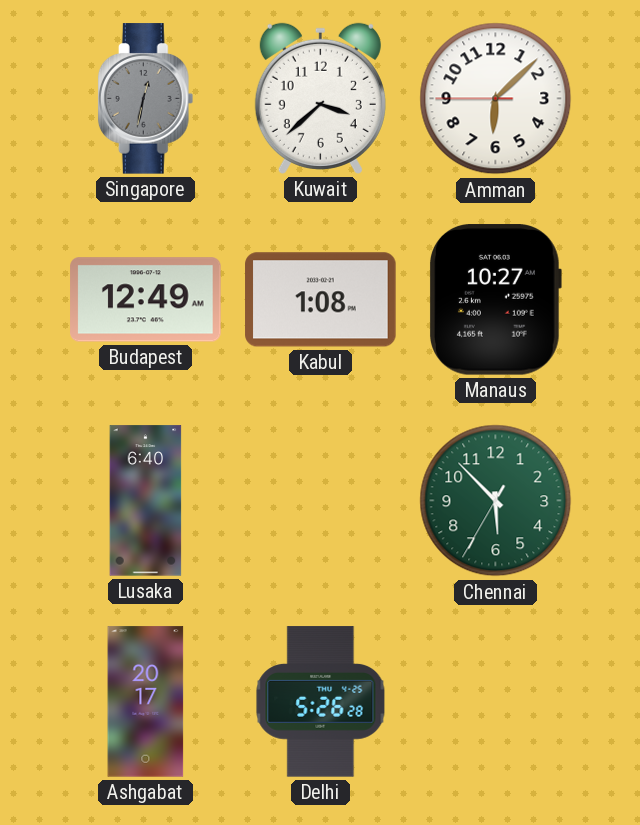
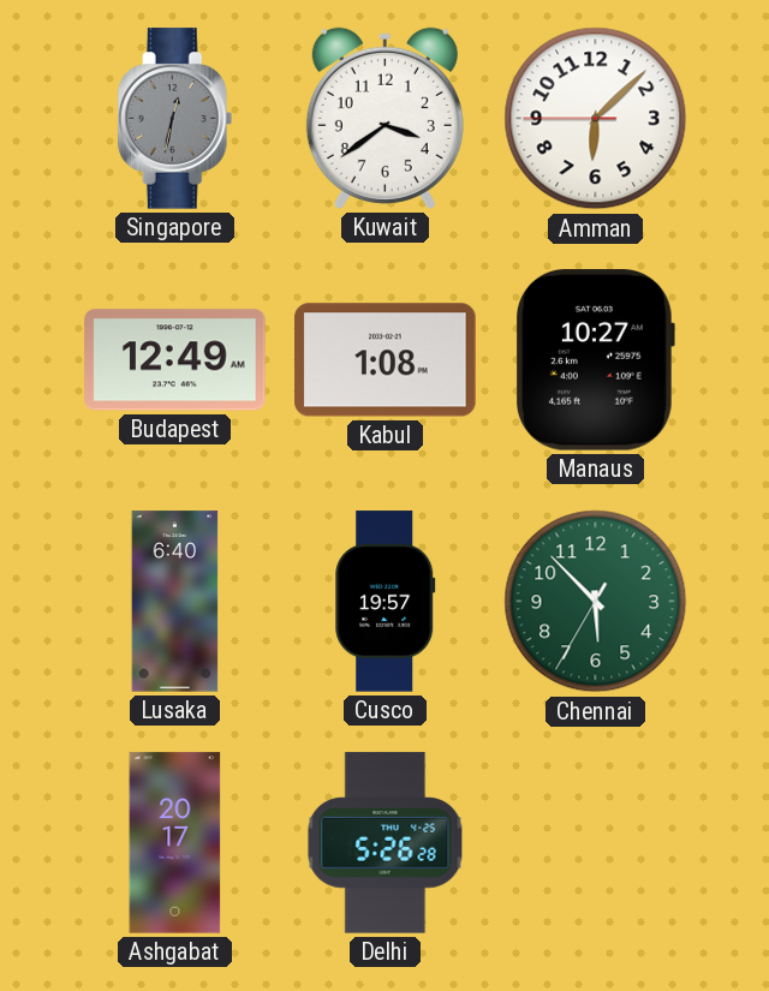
Kuwait: 3:38 -> 3:39 (384, 118)
Cusco: none -> 19:57 (386, 602)
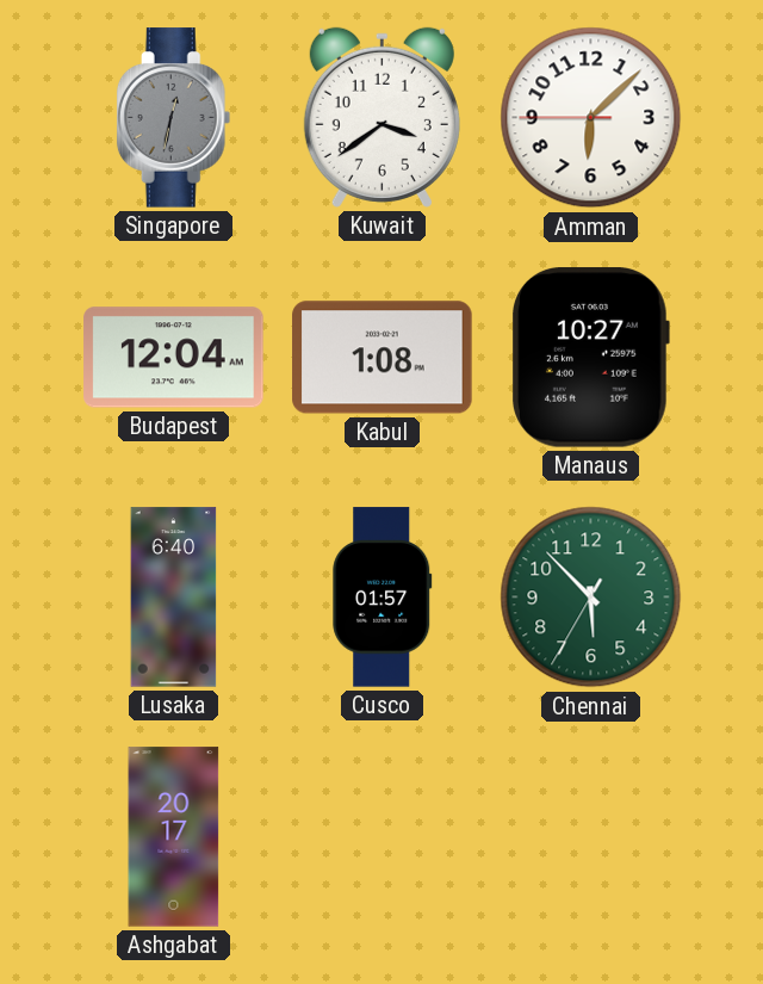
Budapest: 12:49 -> 12:04 (174, 358)
Cusco: 19:57 -> 01:57 (383, 598)
Delhi: 5:26 -> none (386, 843)
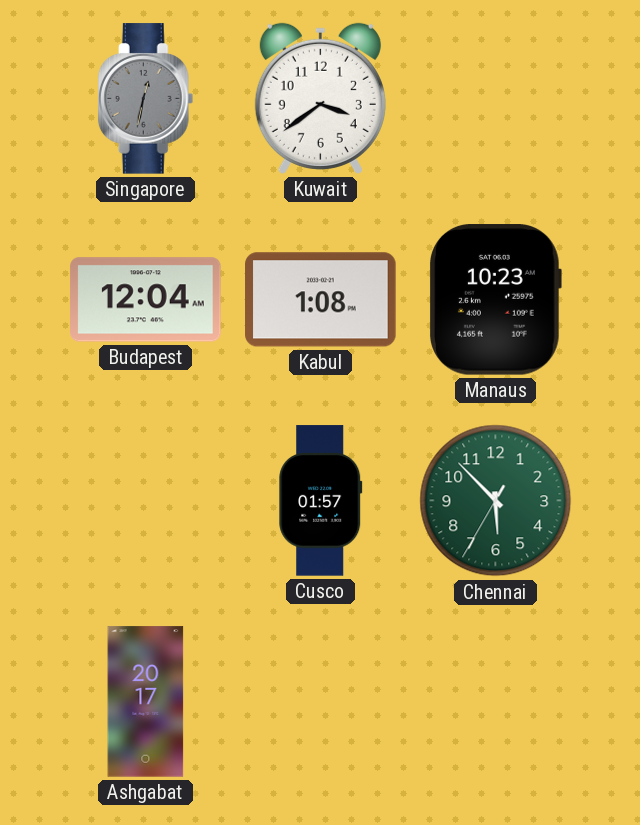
Amman: 6:07 -> none (591, 118)
Manaus: 10:27 -> 10:23 (495, 300)
Lusaka: 6:40 -> none (174, 598)
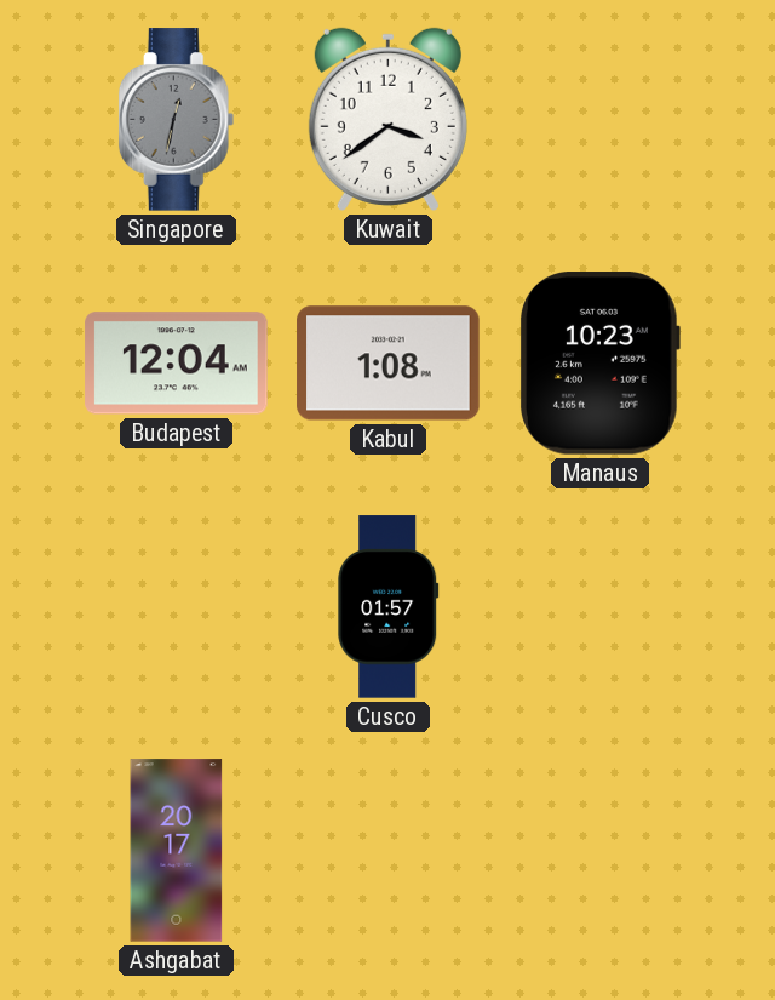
Chennai: 5:52 -> none (496, 501)
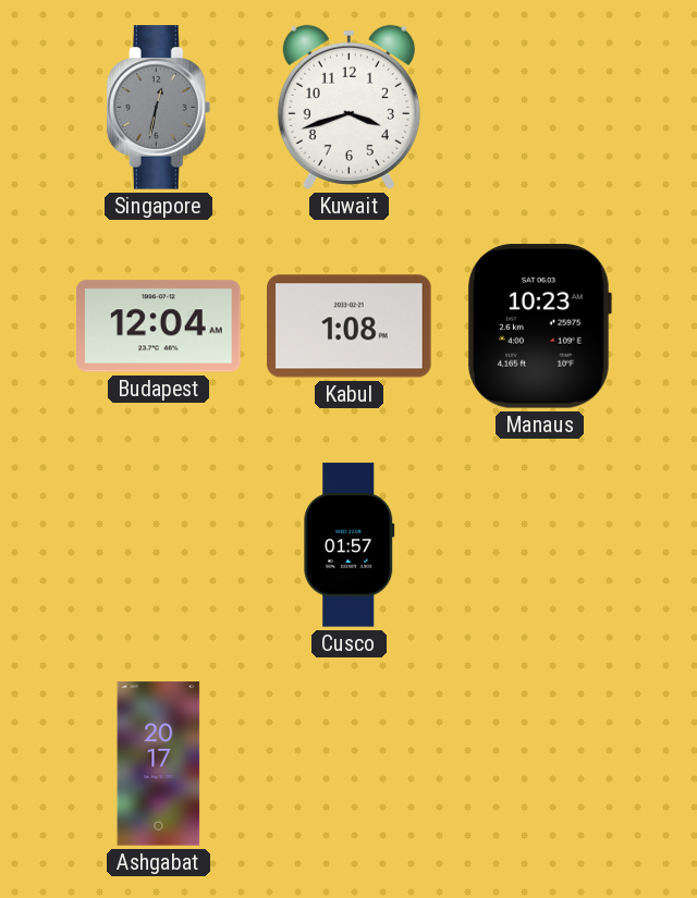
Kuwait: 3:39 -> 3:42 (348, 107)
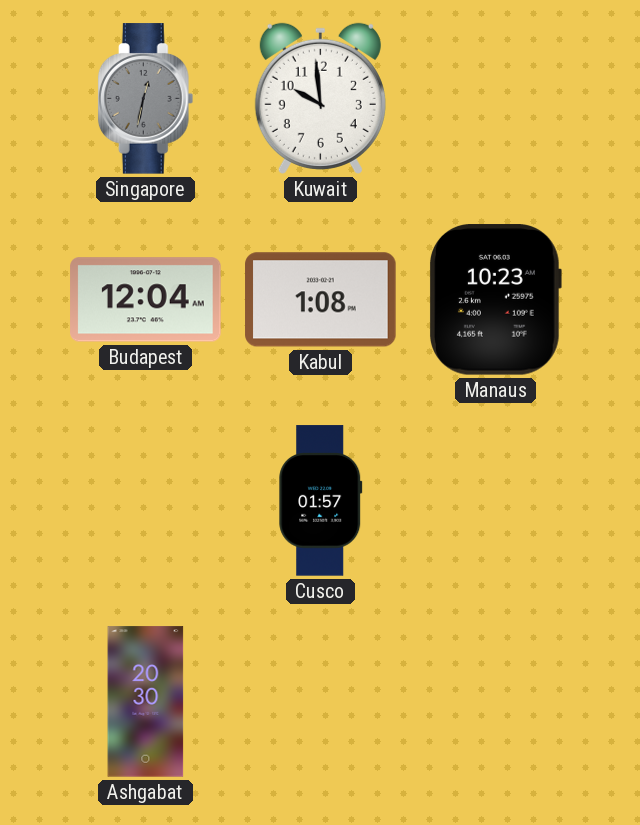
Kuwait: 3:42 -> 9:59 (320, 98)
Ashgabat: 20:17 -> 20:30 (146, 702)
